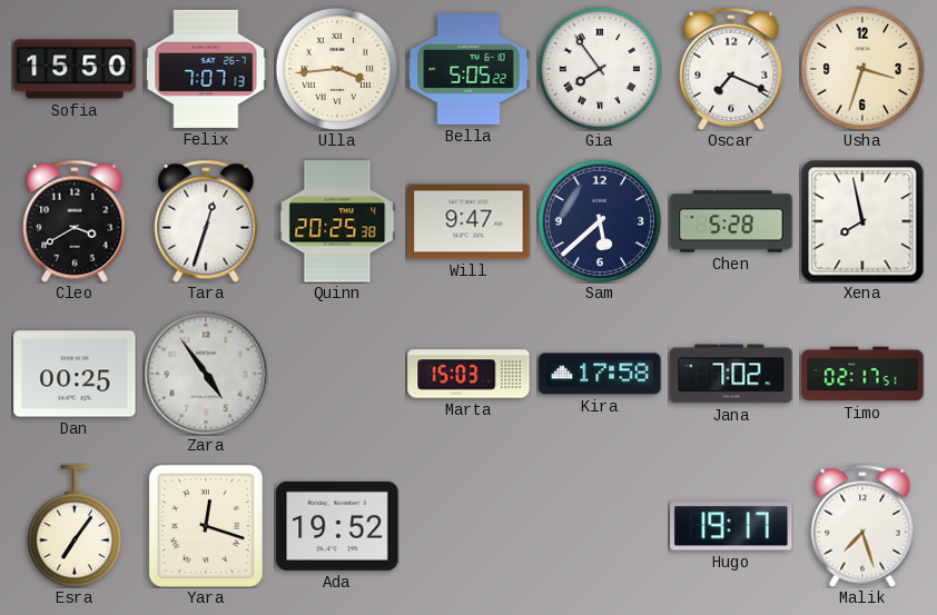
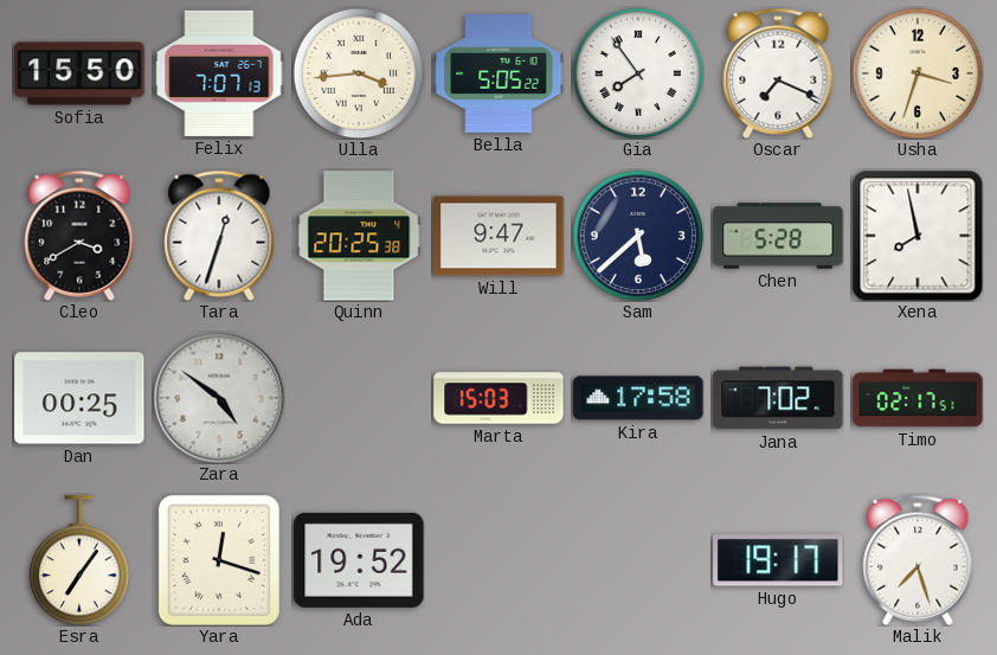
Zara: 4:54 -> 4:51 (219, 398)
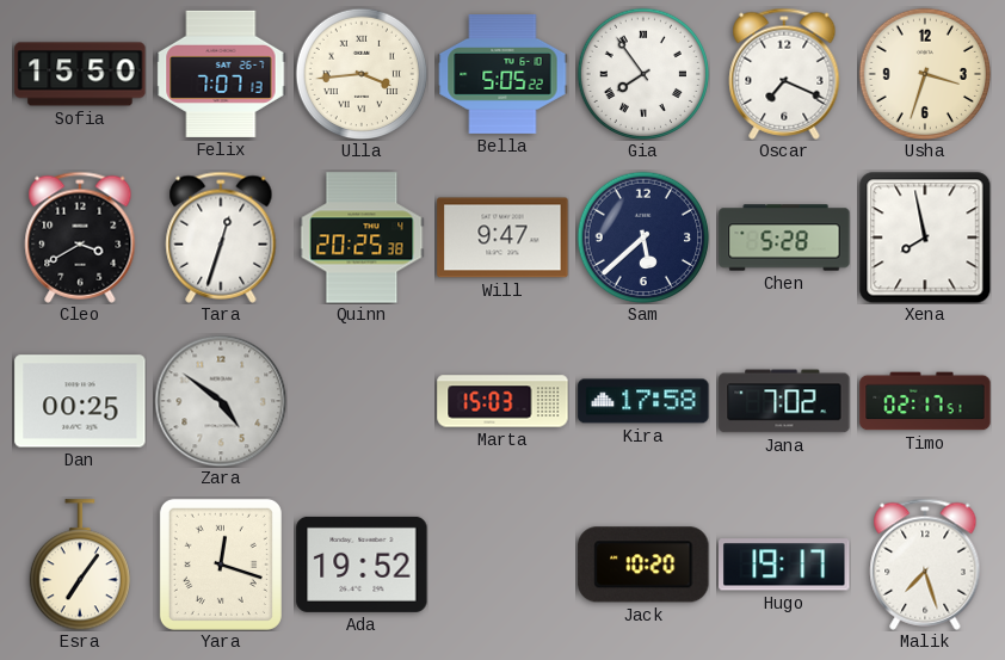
Jack: none -> 10:20 (643, 565)
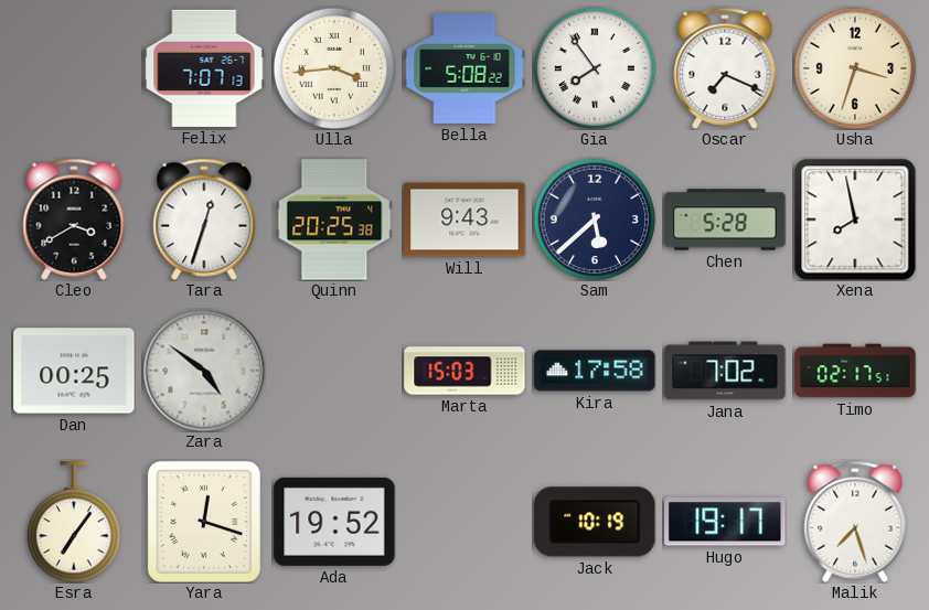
Sofia: 15:50 -> none (80, 74)
Bella: 5:05 -> 5:08 (464, 69)
Will: 9:47 -> 9:43 (464, 220)
Jack: 10:20 -> 10:19 (595, 522)
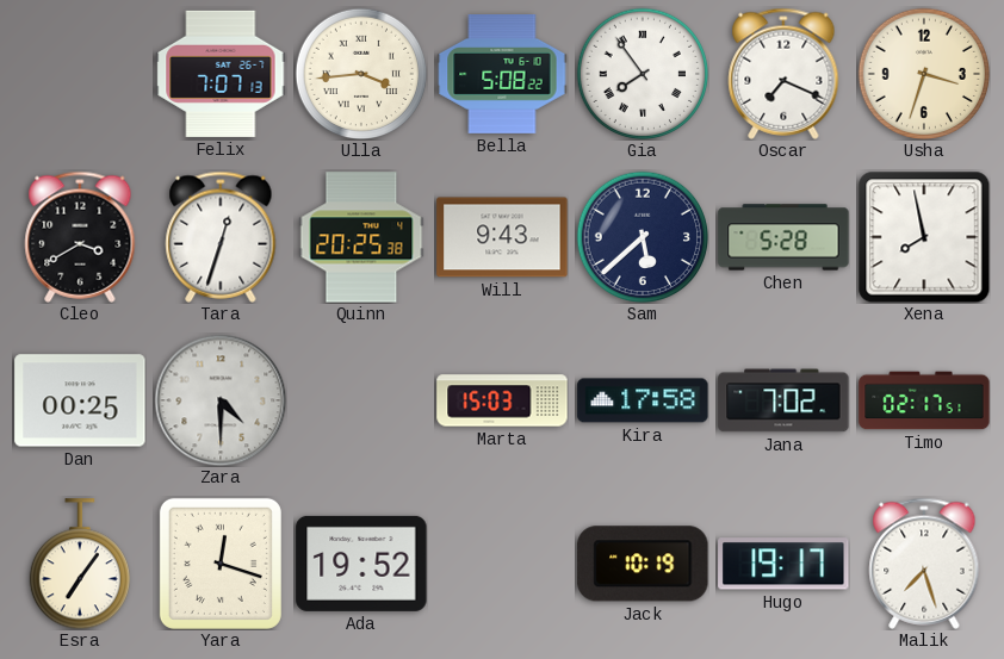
Zara: 4:51 -> 4:30 (221, 400)
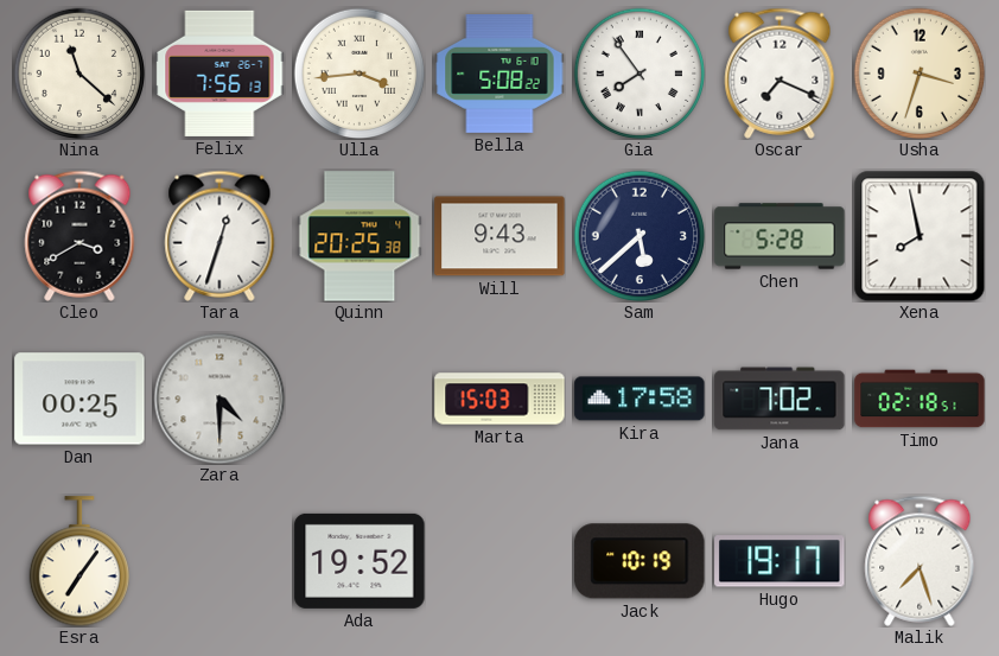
Nina: none -> 11:22 (79, 74)
Felix: 7:07 -> 7:56 (219, 74)
Timo: 02:17 -> 02:18 (920, 399)
Yara: 12:18 -> none (221, 564)
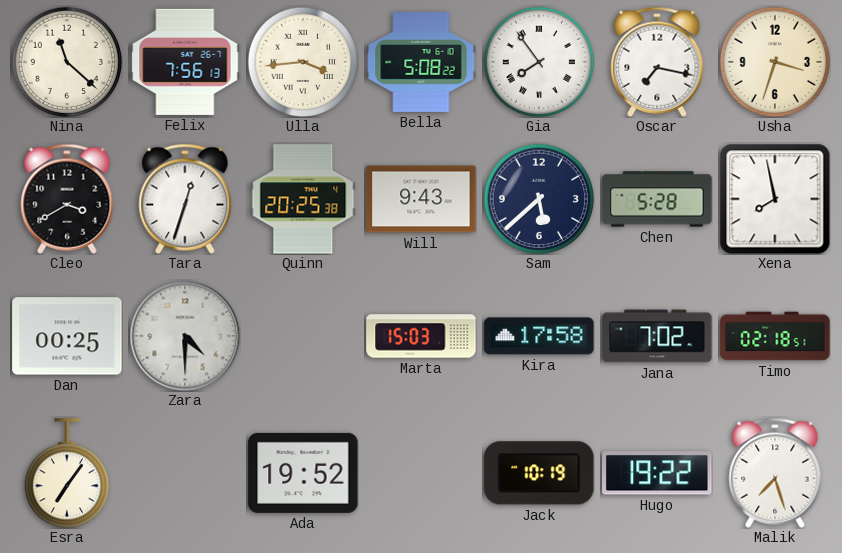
Oscar: 7:19 -> 7:17 (657, 62)
Hugo: 19:17 -> 19:22 (657, 473)
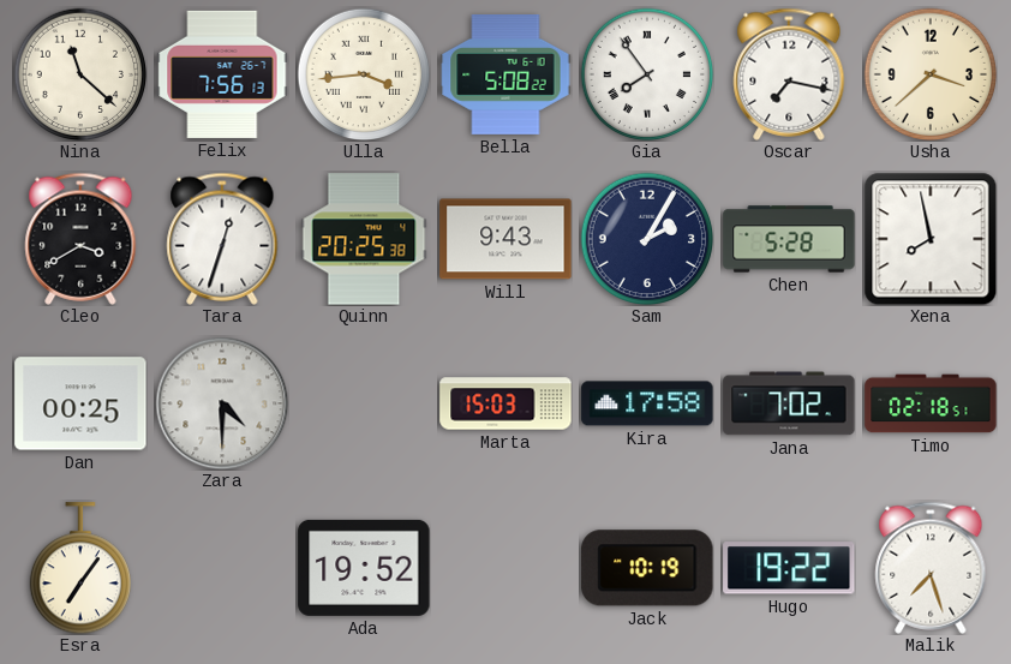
Usha: 3:33 -> 3:38 (931, 74)
Sam: 5:38 -> 2:05 (647, 239)
